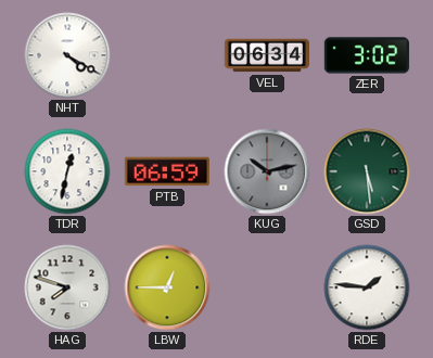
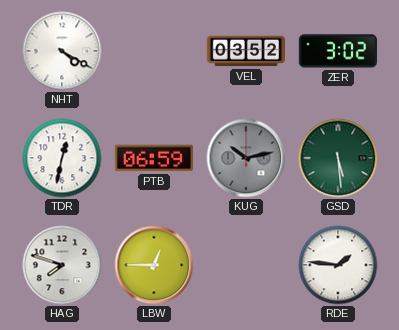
VEL: 06:34 -> 03:52 (245, 51)
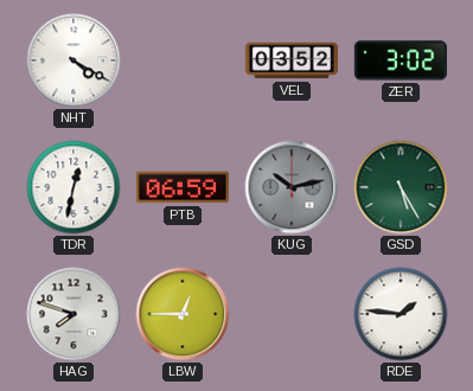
GSD: 5:29 -> 5:25 (401, 187)
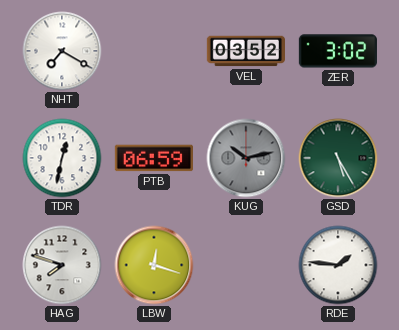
NHT: 4:20 -> 7:20 (62, 51)
LBW: 12:45 -> 12:18 (154, 265)
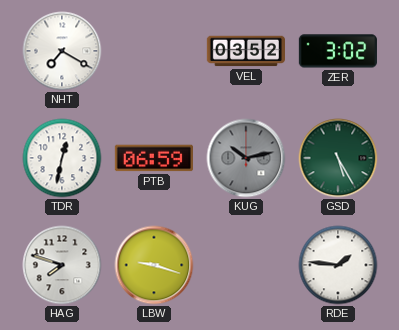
LBW: 12:18 -> 9:18 (154, 265)
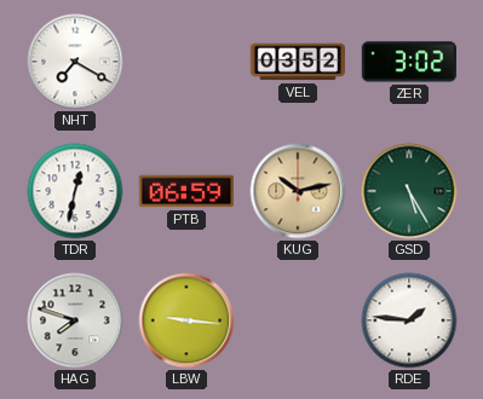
KUG dial: grey -> champagne (298, 191)
LBW: 9:18 -> 9:16 (186, 320)
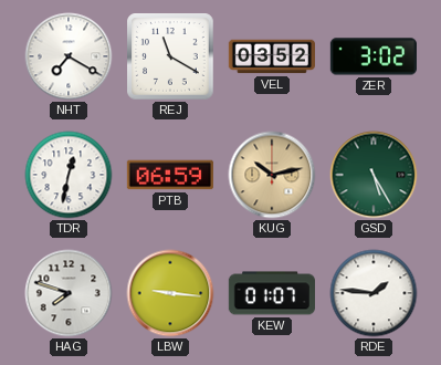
REJ: none -> 11:20 (170, 56)
KEW: none -> 01:07 (271, 293)
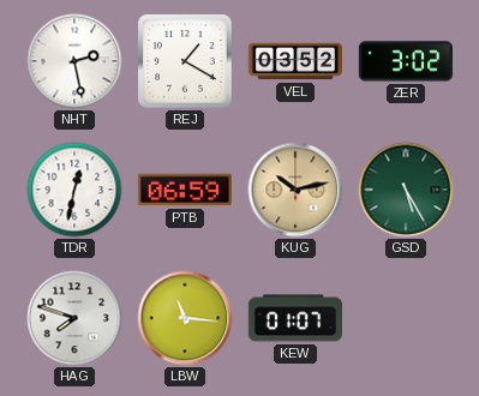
NHT: 7:20 -> 2:28 (74, 61)
REJ: 11:20 -> 1:20 (185, 61)
LBW: 9:16 -> 11:16 (185, 318)
RDE: 1:46 -> none (374, 293)
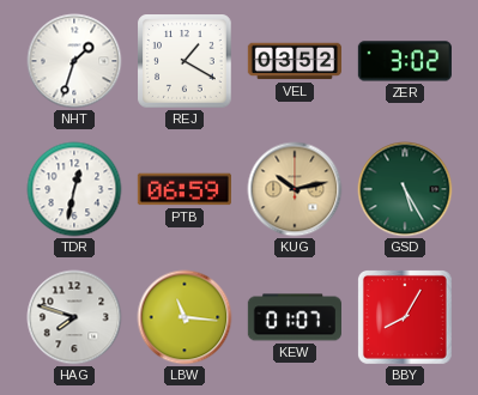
NHT: 2:28 -> 1:33 (74, 61)
BBY: none -> 8:05 (405, 317)
